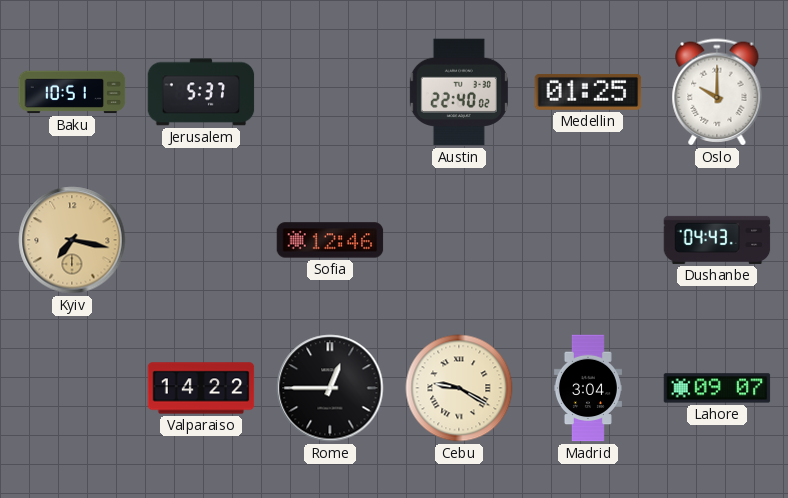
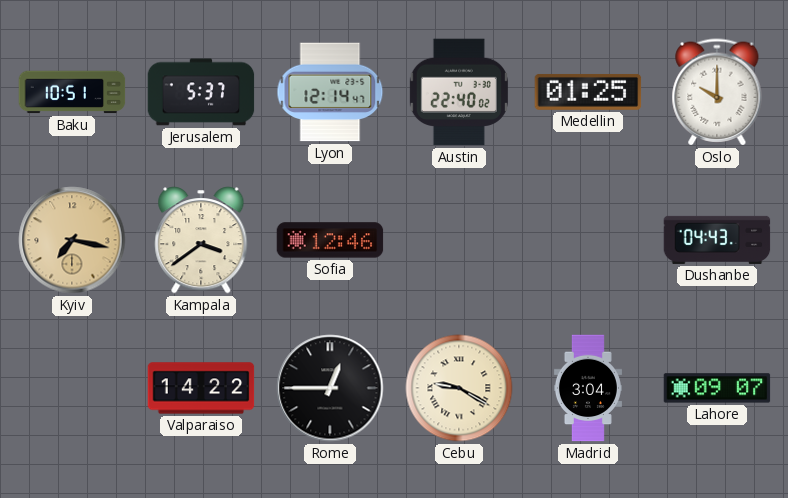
Lyon: none -> 12:14 (330, 92)
Kampala: none -> 3:39 (201, 240)
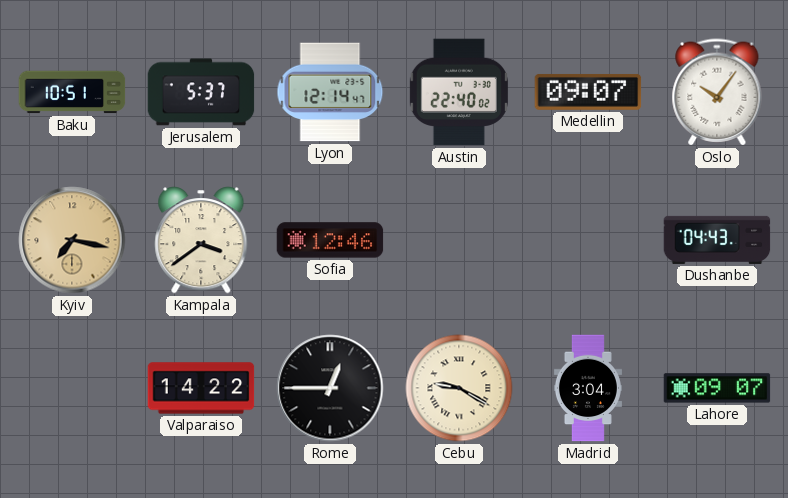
Medellin: 01:25 -> 09:07 (588, 92)
Oslo: 10:00 -> 10:06 (717, 92)
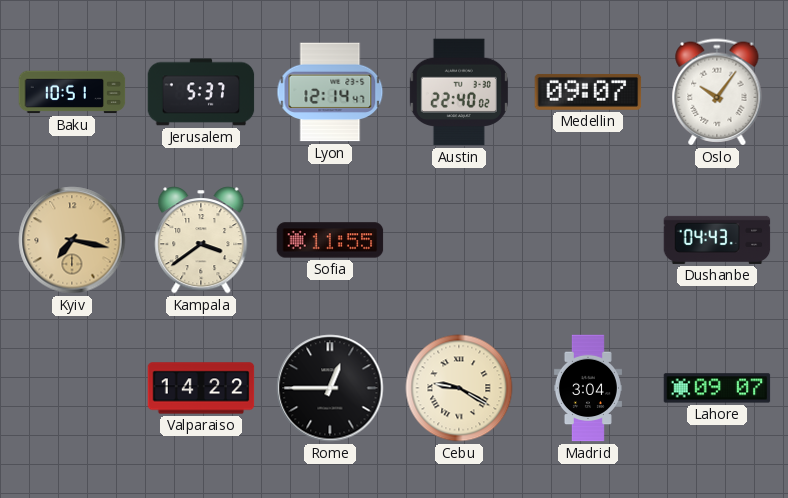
Sofia: 12:46 -> 11:55 (330, 240)
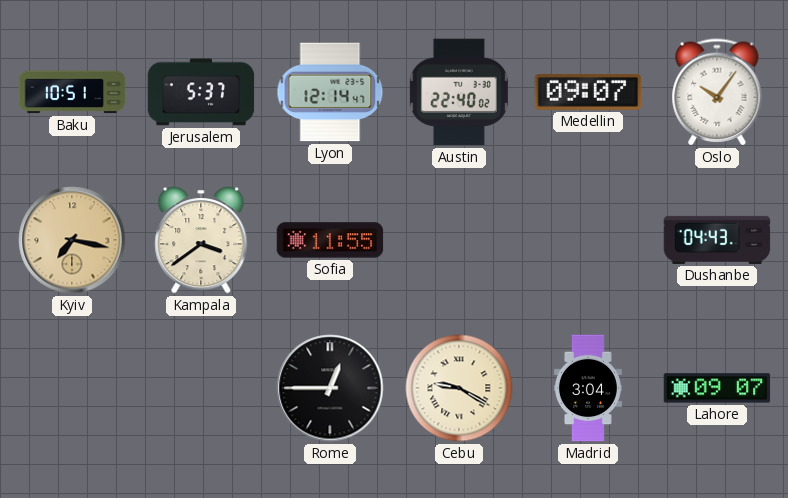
Valparaiso: 14:22 -> none (201, 388)
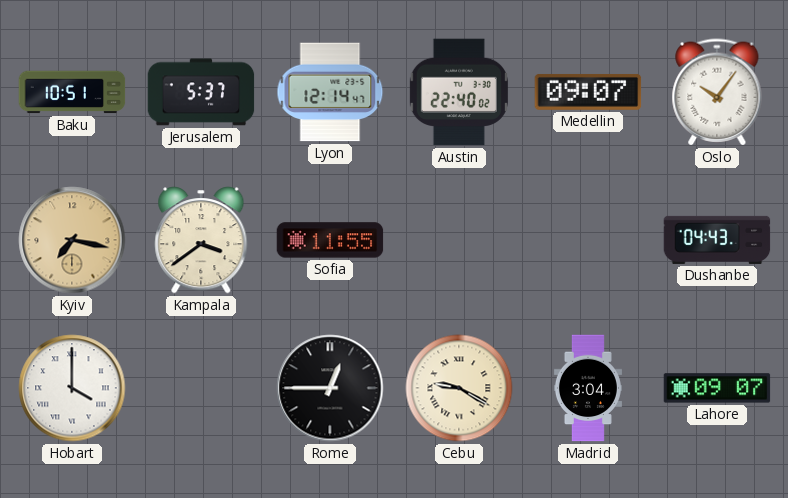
Hobart: none -> 4:00 (72, 388)
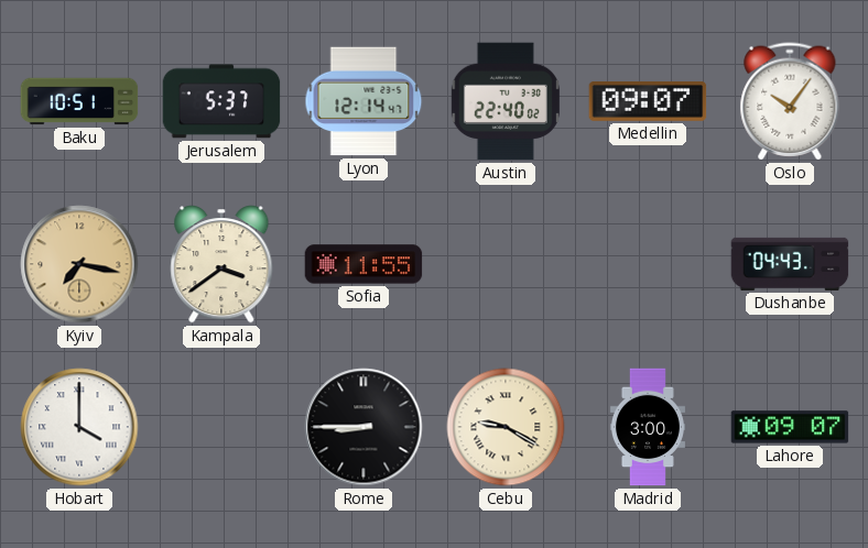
Rome: 12:45 -> 8:45 (364, 427)
Madrid: 3:04 -> 3:00 (648, 427)
